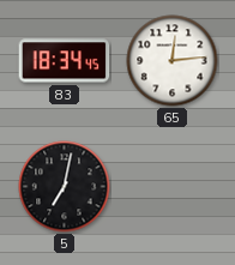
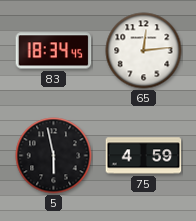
5: 7:02 -> 5:58 (54, 156)
75: none -> 4:59 (144, 156)
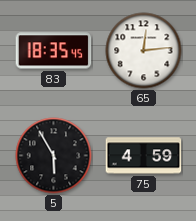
83: 18:34 -> 18:35 (54, 51)
5: 5:58 -> 5:55 (54, 156)
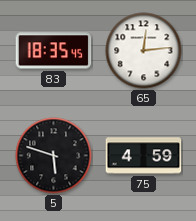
5: 5:55 -> 5:48 (54, 156)
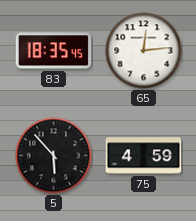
5: 5:48 -> 5:53 (54, 156)
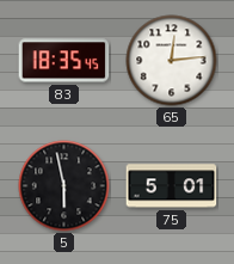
5: 5:53 -> 5:58 (64, 186)
75: 4:59 -> 5:01 (172, 186)
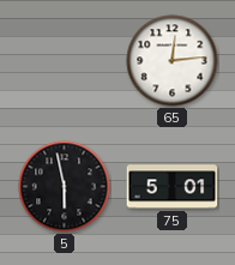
83: 18:35 -> none (64, 61)
